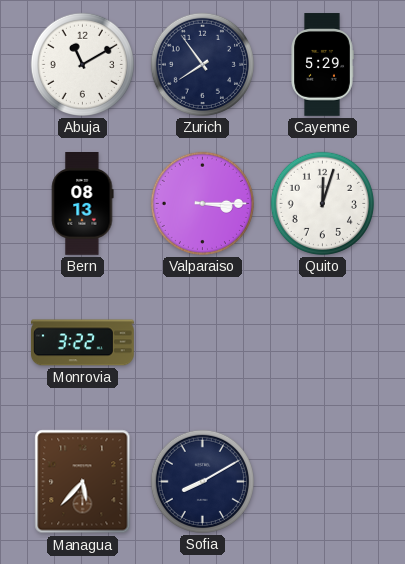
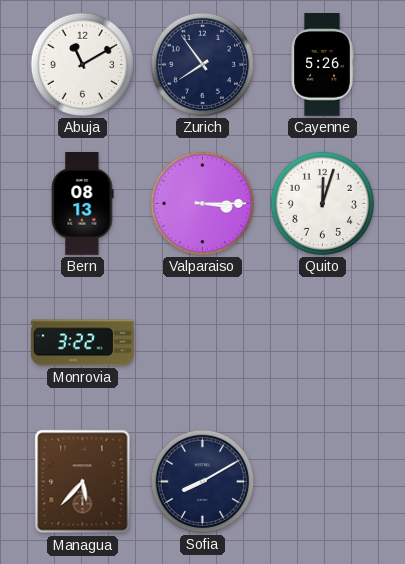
Cayenne: 5:29 -> 5:26 (322, 65)
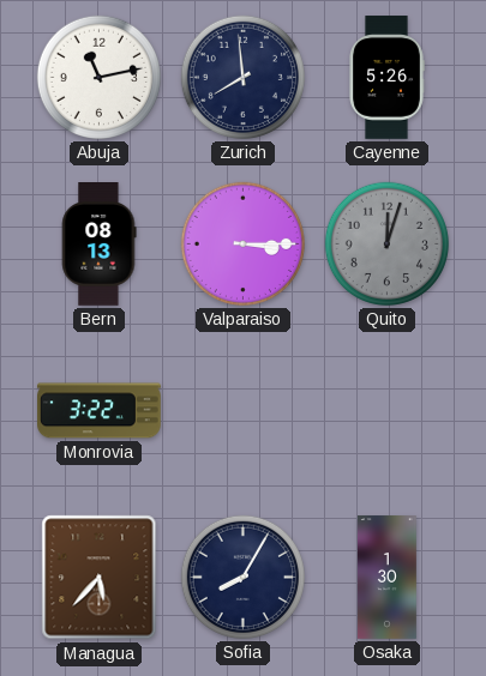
Abuja: 11:10 -> 11:13 (98, 77)
Zurich: 7:54 -> 7:59 (242, 77)
Quito dial: white -> grey (386, 243)
Sofia: 8:10 -> 8:05 (242, 577)
Osaka: none -> 1:30 (388, 578)
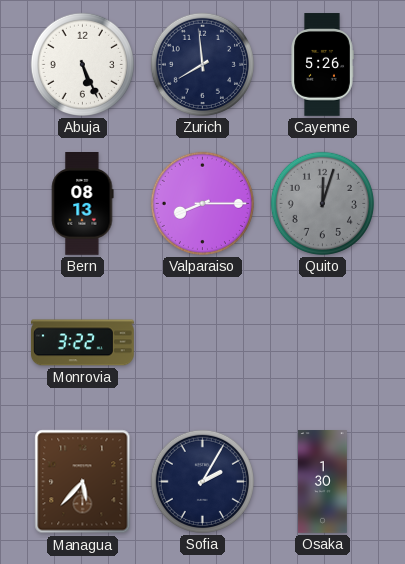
Abuja: 11:13 -> 5:26 (82, 64)
Valparaiso: 3:15 -> 8:15 (202, 203)
Sofia: 8:05 -> 2:05 (202, 481)
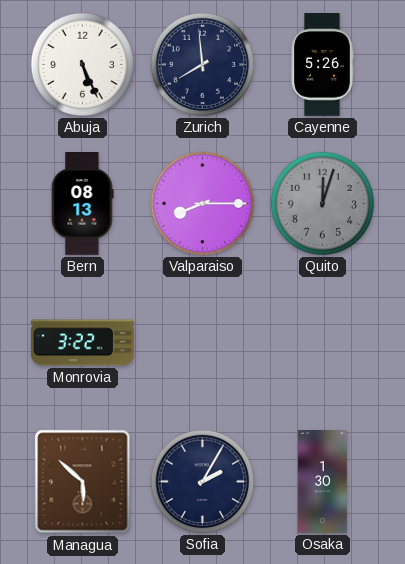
Managua: 5:37 -> 5:52 (83, 482)
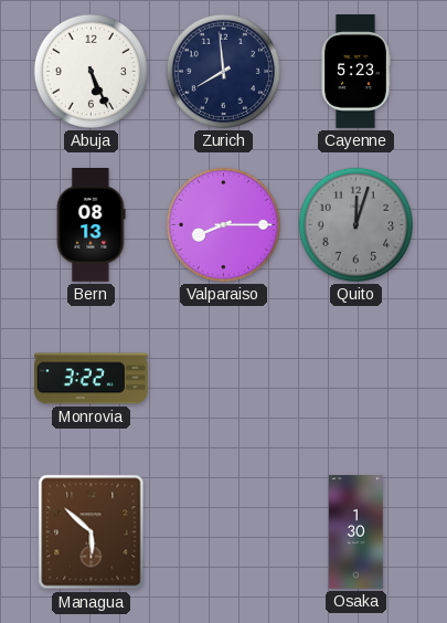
Cayenne: 5:26 -> 5:23 (355, 72)
Sofia: 2:05 -> none (202, 481)
